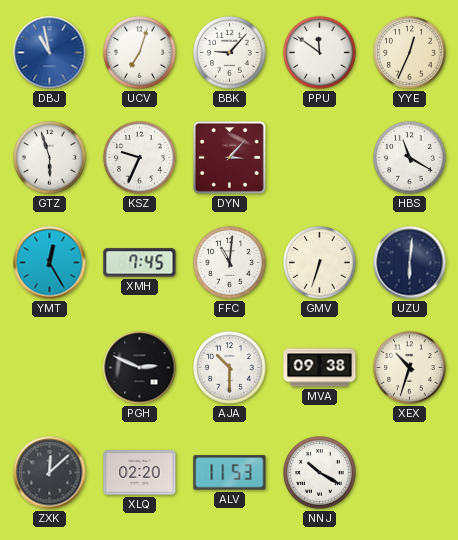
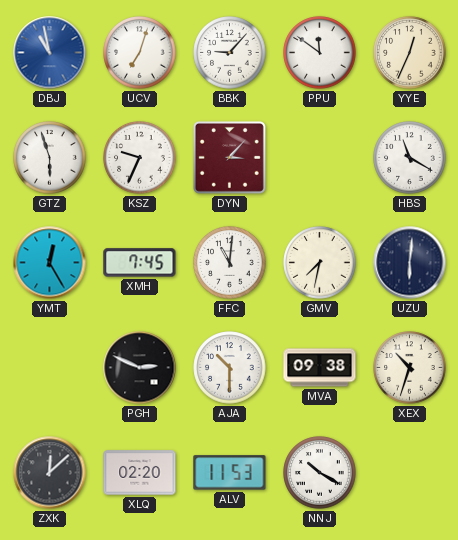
GMV: 6:33 -> 7:32 (320, 263)
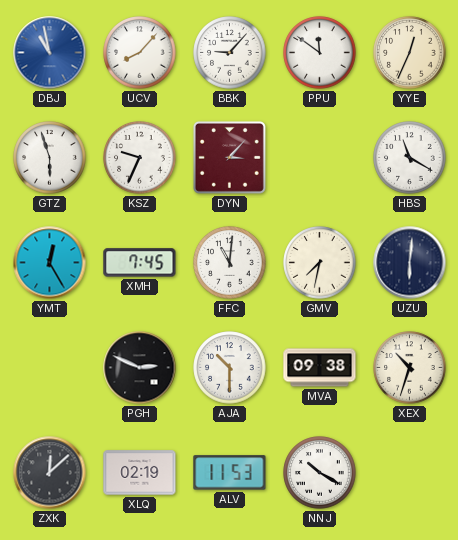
UCV: 7:03 -> 8:07 (140, 53)
XLQ: 02:20 -> 02:19 (140, 473)
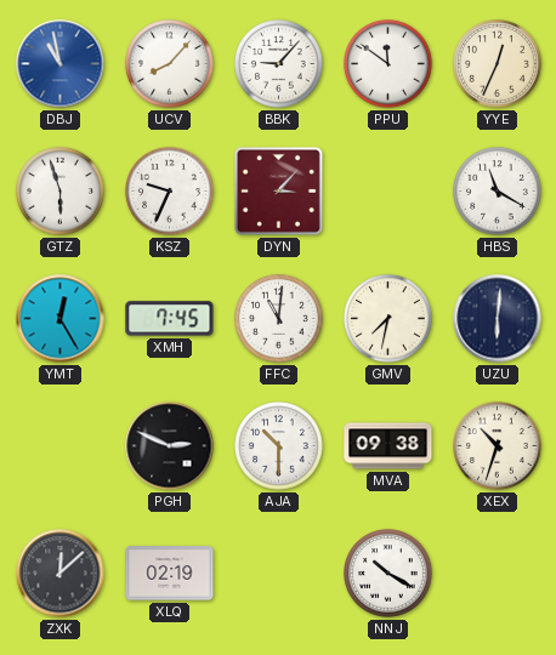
ALV: 11:53 -> none (230, 473)
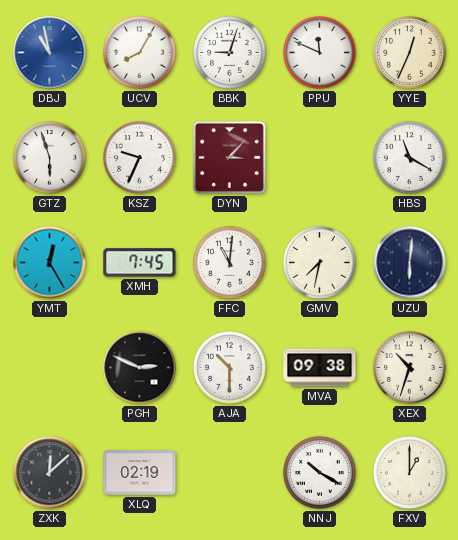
UCV: 8:07 -> 8:05 (140, 53)
BBK: 9:07 -> 9:03 (230, 53)
PPU: 11:51 -> 11:49 (320, 53)
FXV: none -> 1:00 (410, 473)
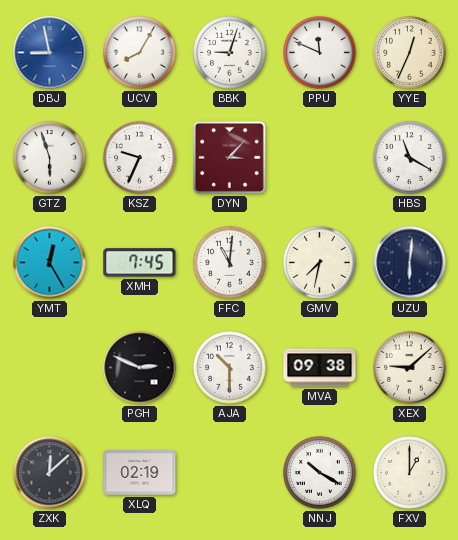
DBJ: 10:58 -> 8:58 (50, 53)
XEX: 10:33 -> 9:08 (410, 368)
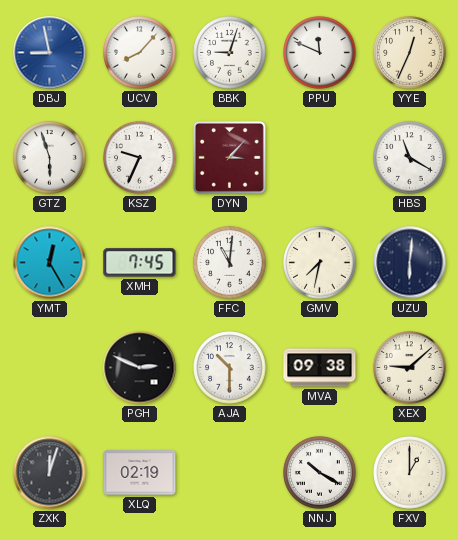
UCV: 8:05 -> 8:07 (140, 53)
ZXK: 12:08 -> 12:03 (50, 473)
